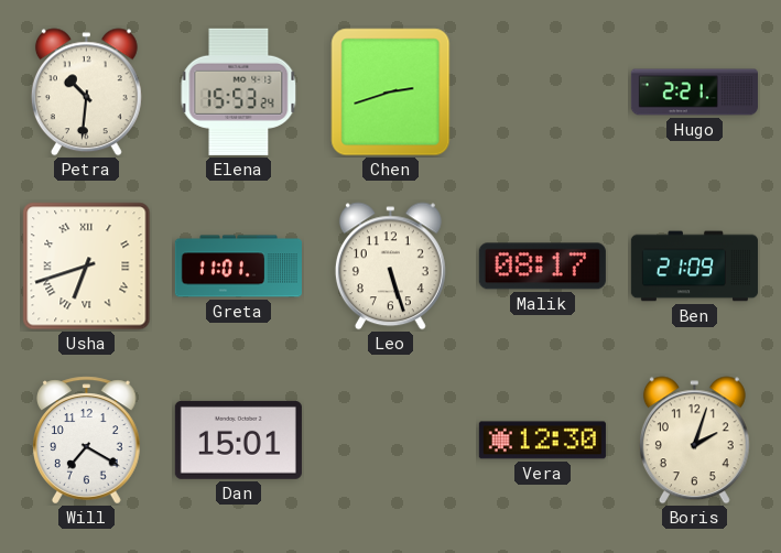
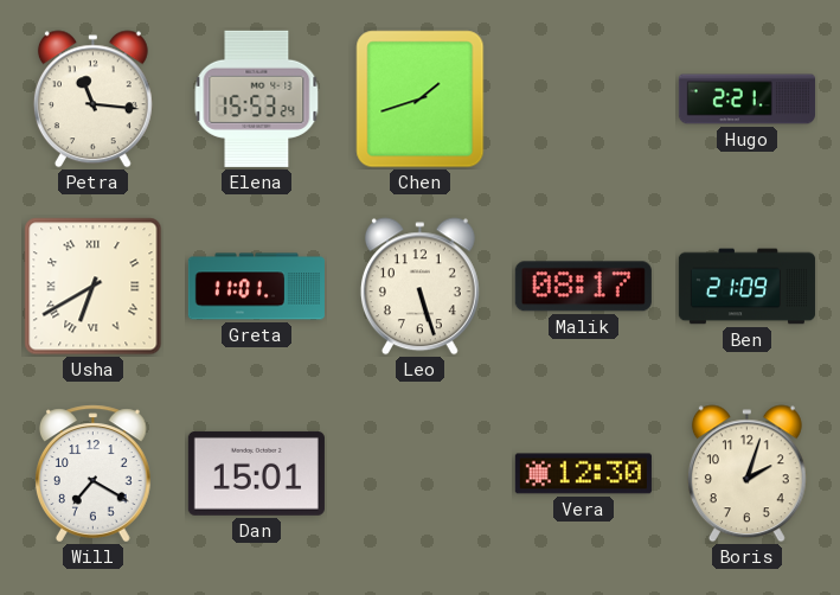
Petra: 10:31 -> 11:16 (92, 100)
Chen: 2:42 -> 1:42 (421, 100)
Usha: 6:42 -> 6:40 (94, 287)
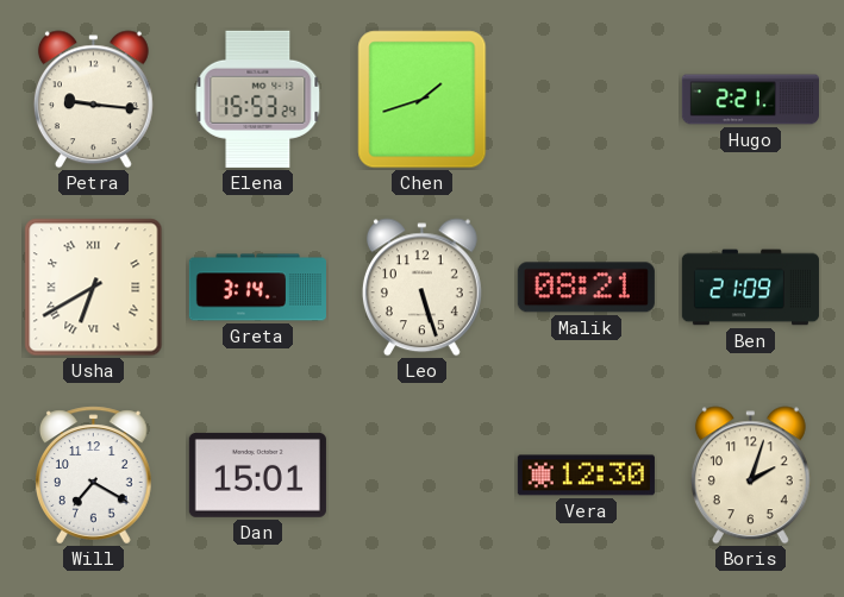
Petra: 11:16 -> 9:16 (93, 100)
Greta: 11:01 -> 3:14 (257, 288)
Malik: 08:17 -> 08:21 (586, 288)
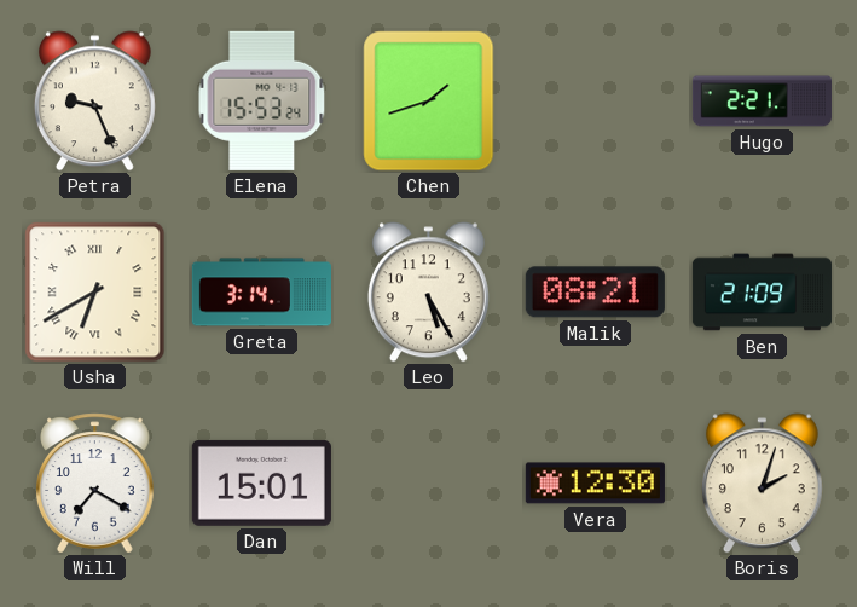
Petra: 9:16 -> 9:26 (94, 102)
Leo: 5:27 -> 5:25 (428, 293)
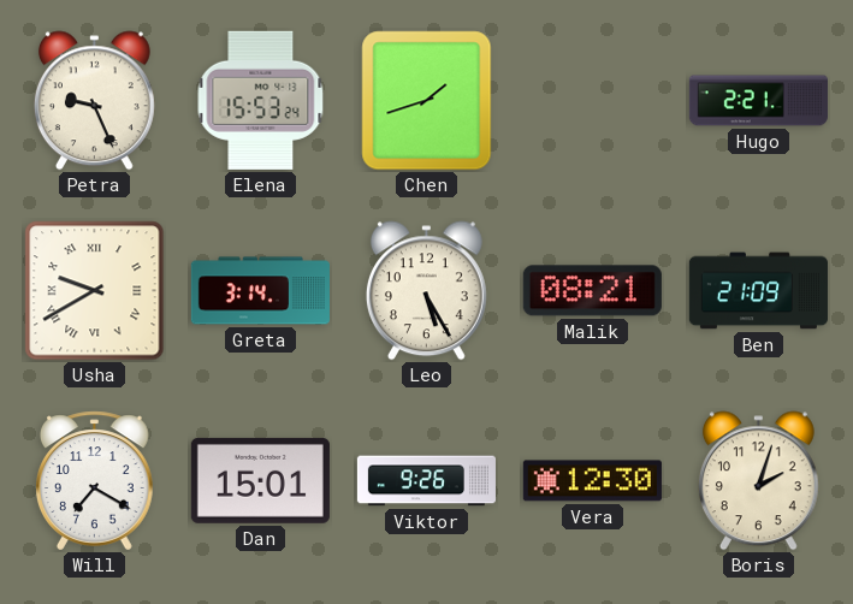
Usha: 6:40 -> 9:40 (95, 291)
Viktor: none -> 9:26 (426, 481)
